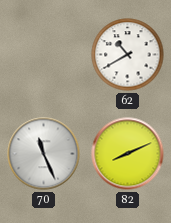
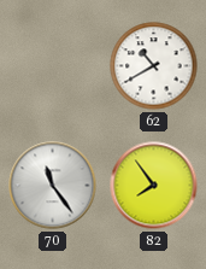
70: 11:26 -> 11:24 (53, 186)
82: 8:11 -> 7:54 (154, 186)
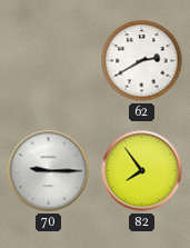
62: 10:40 -> 2:40 (142, 61)
70: 11:24 -> 9:15 (49, 171)
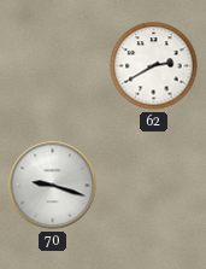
70: 9:15 -> 9:18 (53, 186)
82: 7:54 -> none (142, 171)
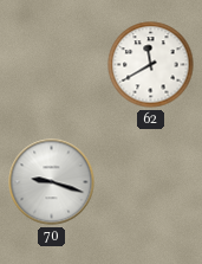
62: 2:40 -> 11:40 (151, 65)
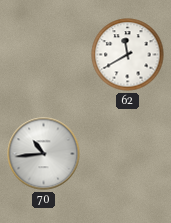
70: 9:18 -> 10:44 (44, 154)
